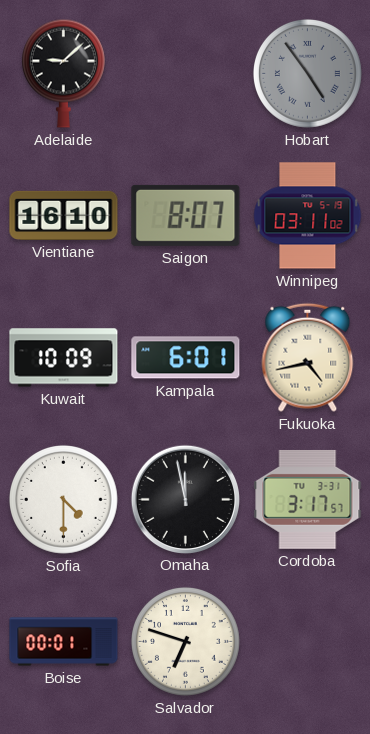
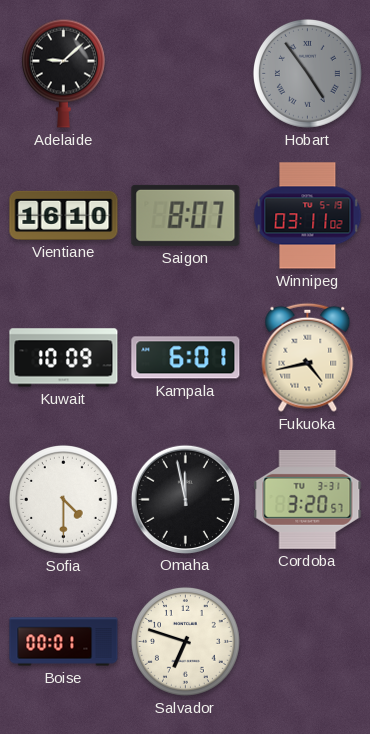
Cordoba: 3:17 -> 3:20 (308, 499)
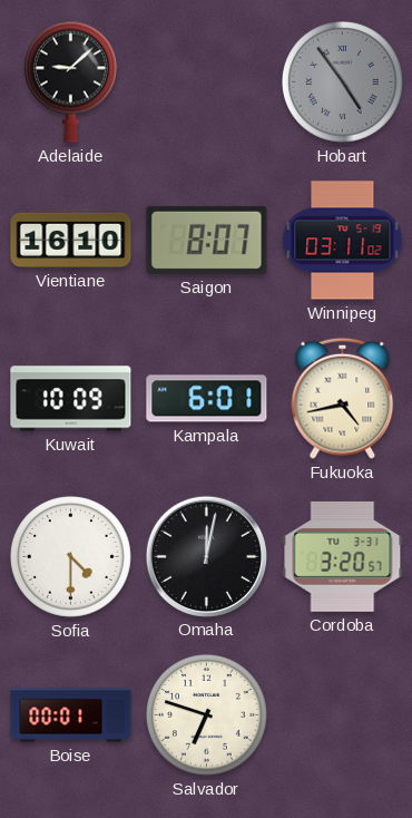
Omaha: 11:58 -> 12:02 (206, 556)
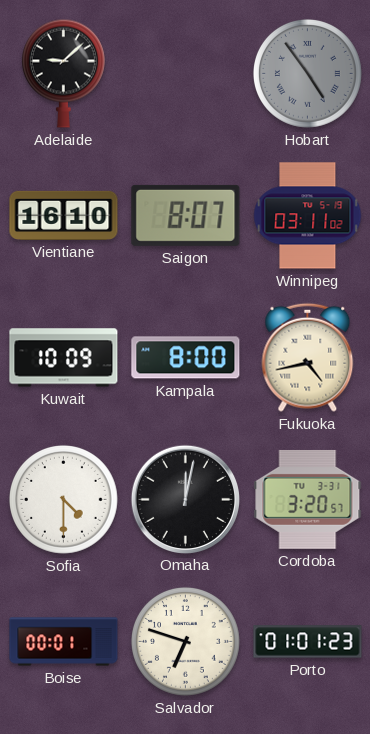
Kampala: 6:01 -> 8:00 (186, 358)
Porto: none -> 01:01 (308, 642)
